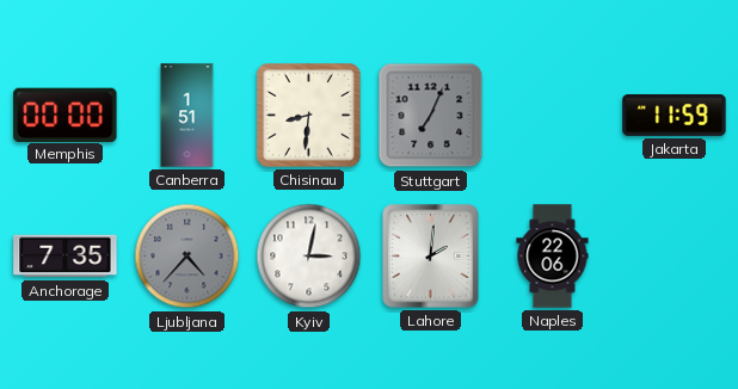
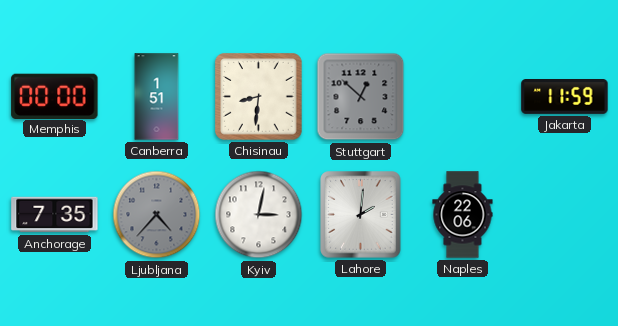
Stuttgart: 7:04 -> 12:52 (361, 97)
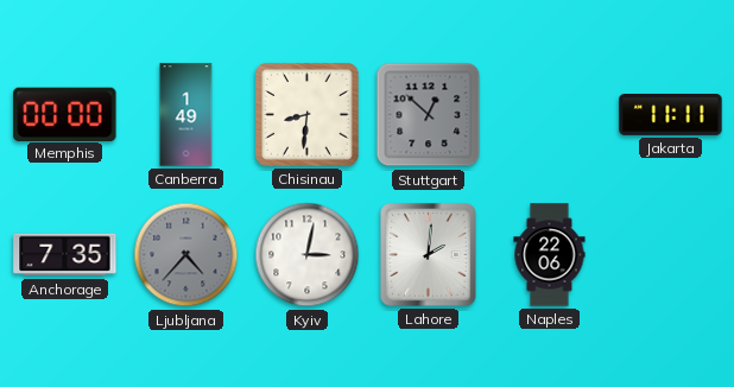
Canberra: 1:51 -> 1:49 (186, 115)
Jakarta: 11:59 -> 11:11 (671, 115)
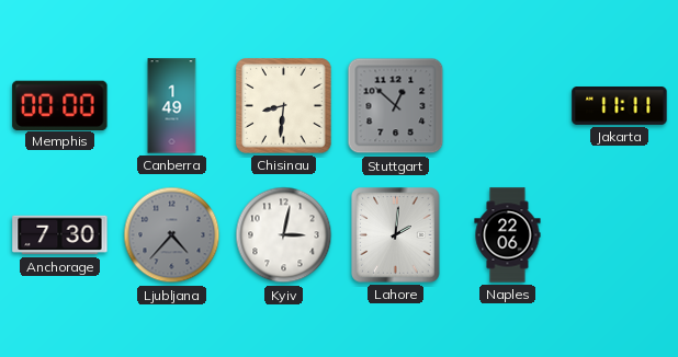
Anchorage: 7:35 -> 7:30 (60, 235)
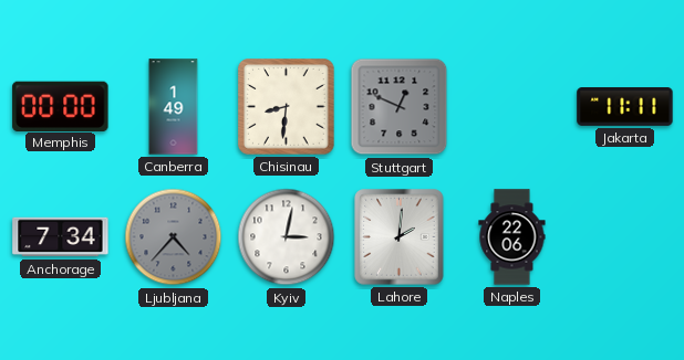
Stuttgart: 12:52 -> 12:49 (400, 107)
Anchorage: 7:30 -> 7:34 (61, 237)
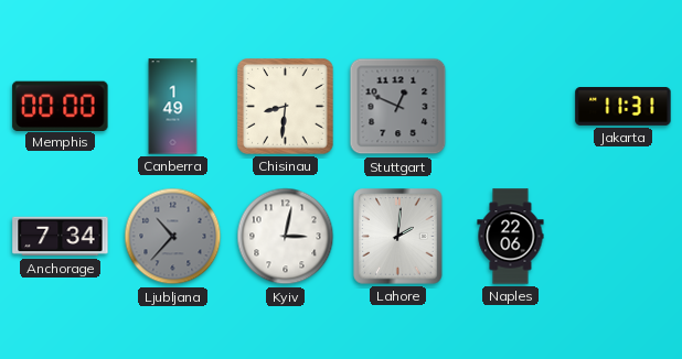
Jakarta: 11:11 -> 11:31 (624, 107)
Ljubljana: 4:37 -> 10:37 (173, 237)
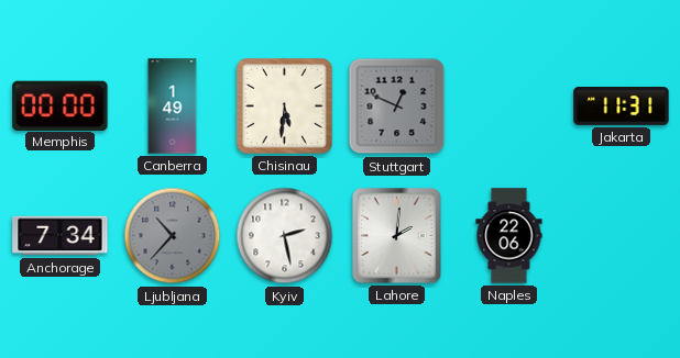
Chisinau: 8:31 -> 5:31 (285, 107)
Kyiv: 3:02 -> 2:28 (285, 236)
